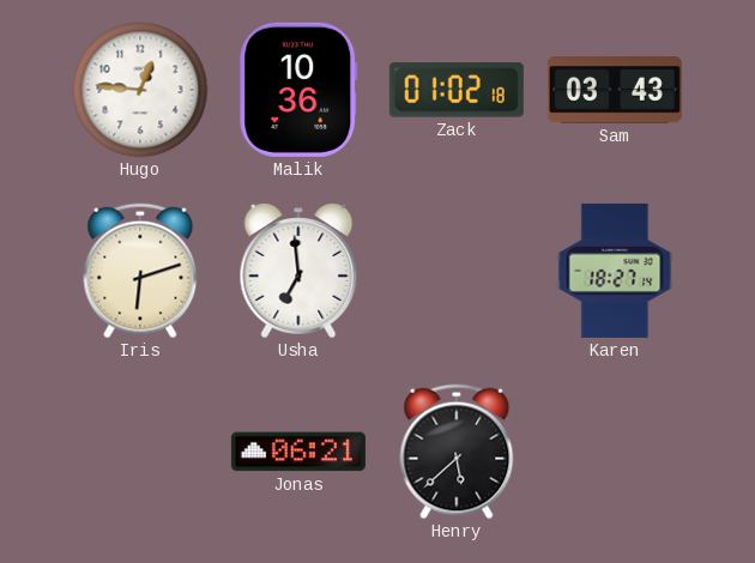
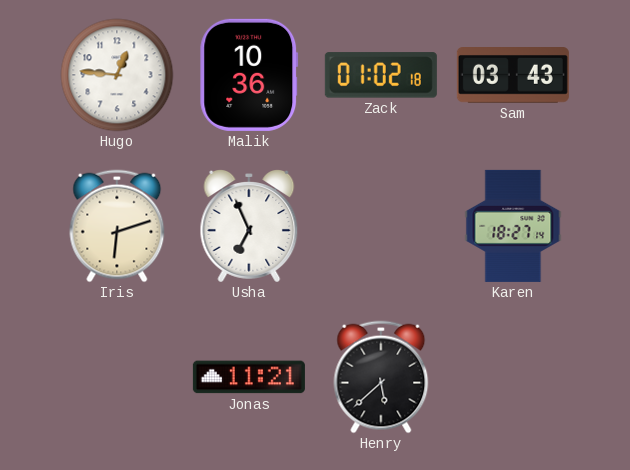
Usha: 6:59 -> 6:56 (249, 226)
Jonas: 06:21 -> 11:21 (249, 377)
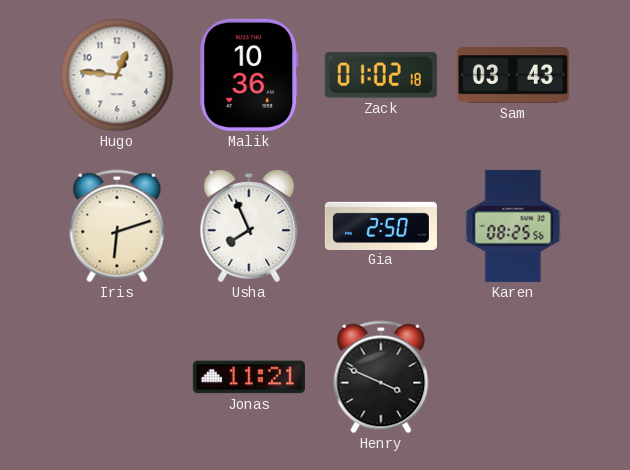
Usha: 6:56 -> 7:56 (249, 226)
Gia: none -> 2:50 (381, 225)
Karen: 18:27 -> 08:25 (513, 226)
Henry: 5:38 -> 3:49 (381, 377)
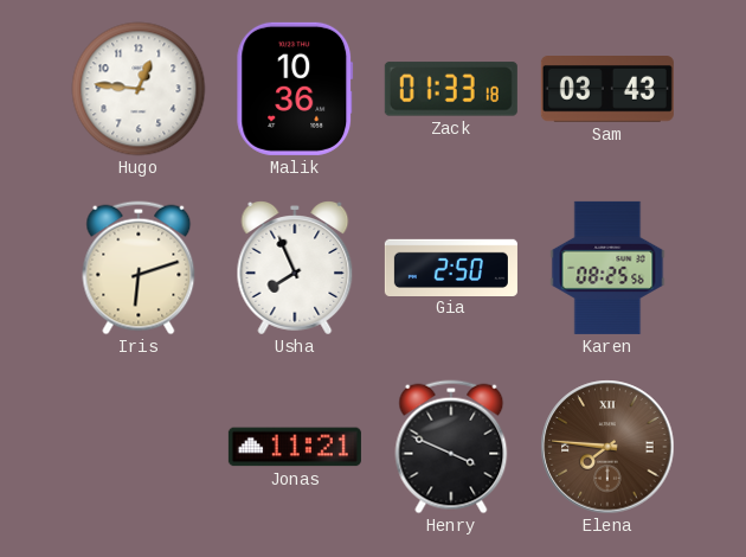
Zack: 01:02 -> 01:33 (451, 89)
Elena: none -> 7:46 (607, 447)
